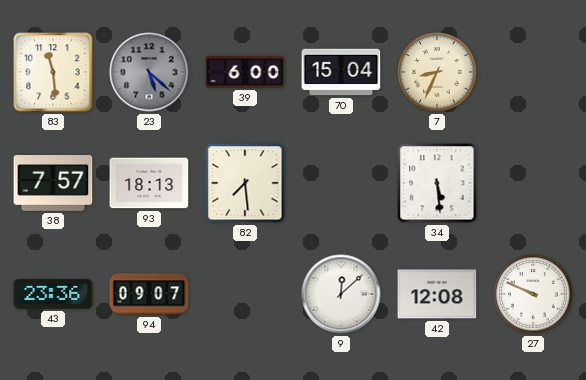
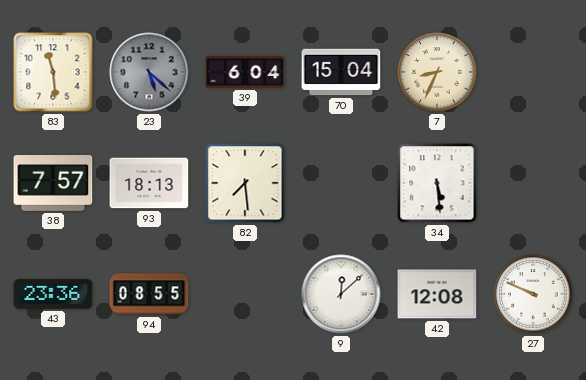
39: 6:00 -> 6:04 (245, 73)
94: 09:07 -> 08:55 (149, 294)
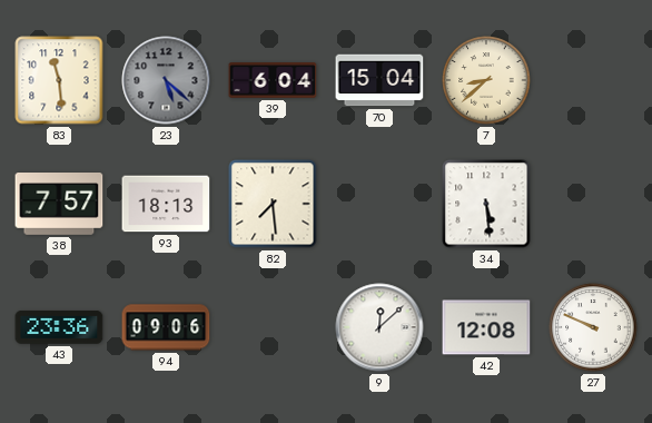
7: 8:34 -> 8:38 (486, 80)
94: 08:55 -> 09:06 (166, 327)
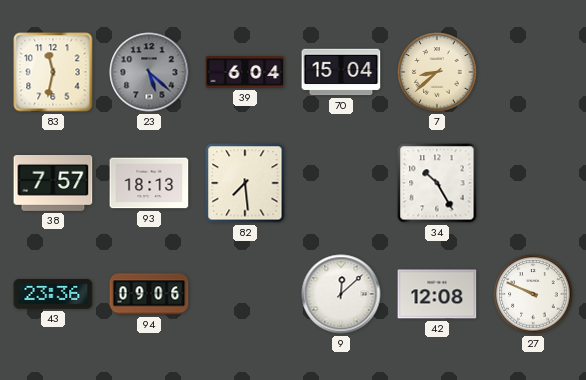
83: 11:29 -> 11:32 (53, 72)
34: 5:29 -> 10:25 (437, 183)
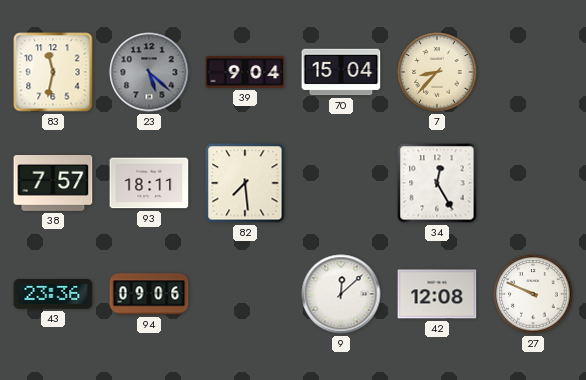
39: 6:04 -> 9:04 (245, 73)
7: 8:38 -> 8:37 (437, 72)
93: 18:13 -> 18:11 (149, 183)
34: 10:25 -> 12:25 (437, 183)
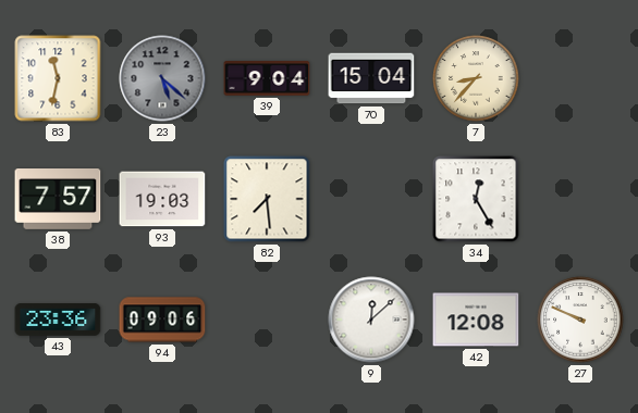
93: 18:11 -> 19:03 (162, 199)
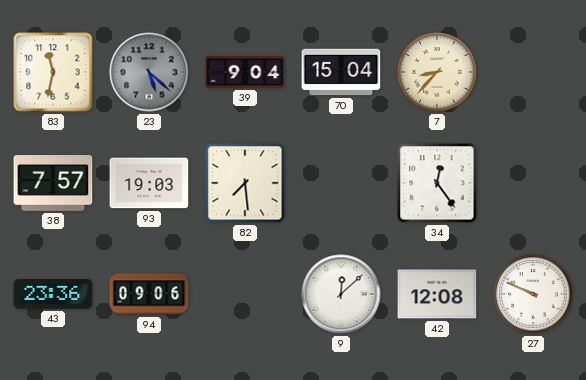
34: 12:25 -> 12:24 (437, 183)
